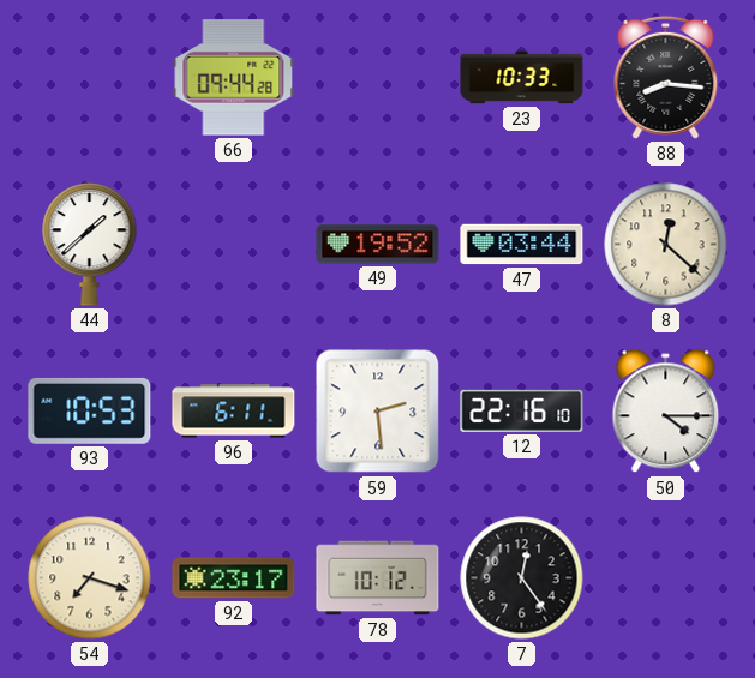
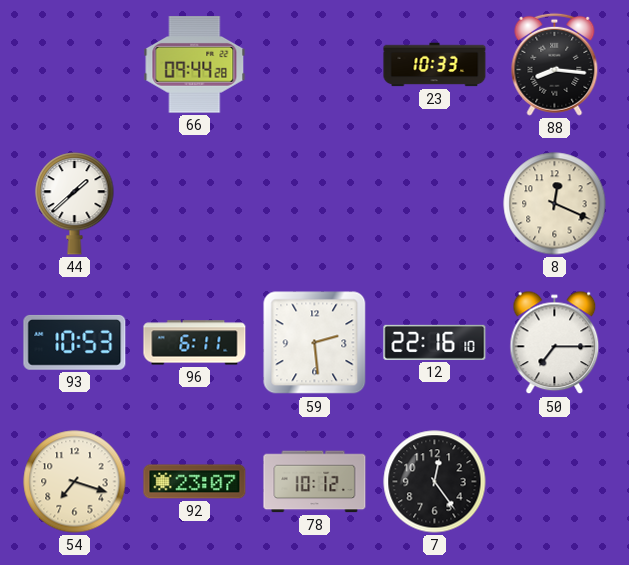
49: 19:52 -> none (378, 245)
47: 03:44 -> none (522, 245)
8: 12:22 -> 12:19 (555, 204)
50: 4:15 -> 7:15 (555, 343)
92: 23:17 -> 23:07 (195, 482)
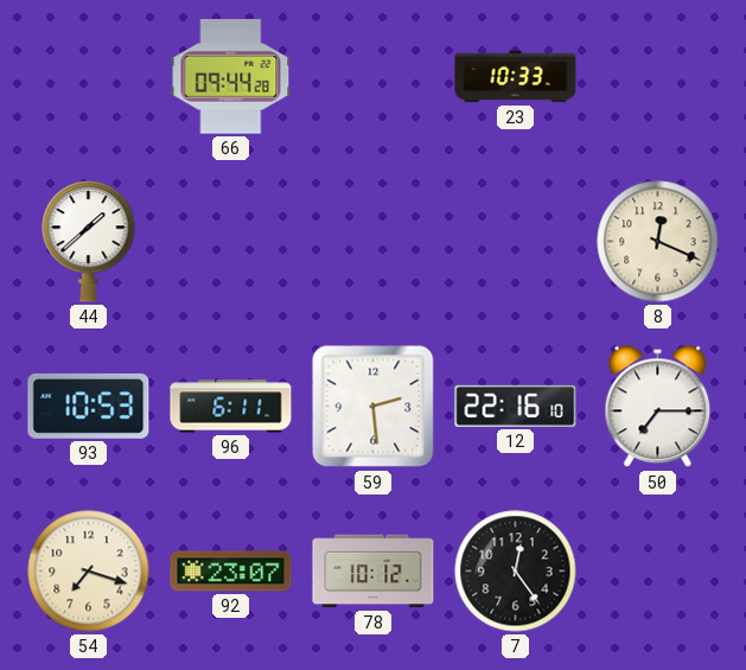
88: 8:16 -> none (555, 64)
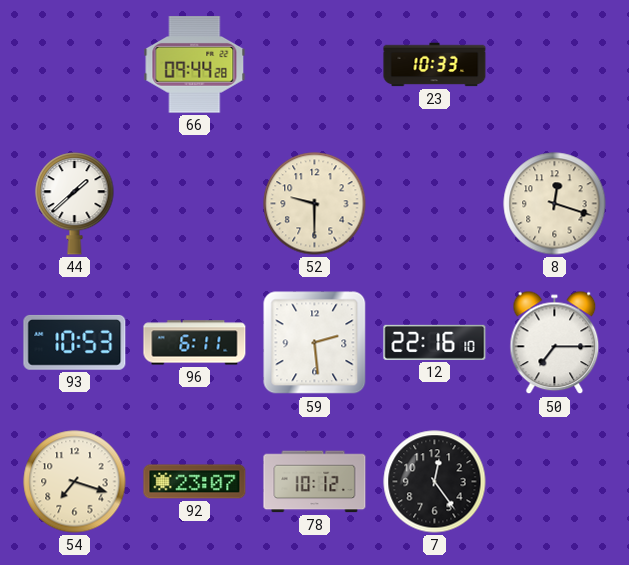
52: none -> 9:30 (315, 204)
8: 12:19 -> 12:18 (555, 204)
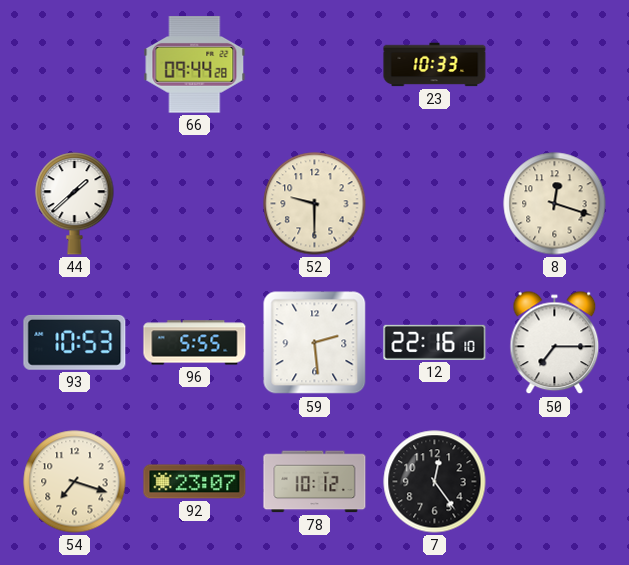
96: 6:11 -> 5:55 (195, 343)
